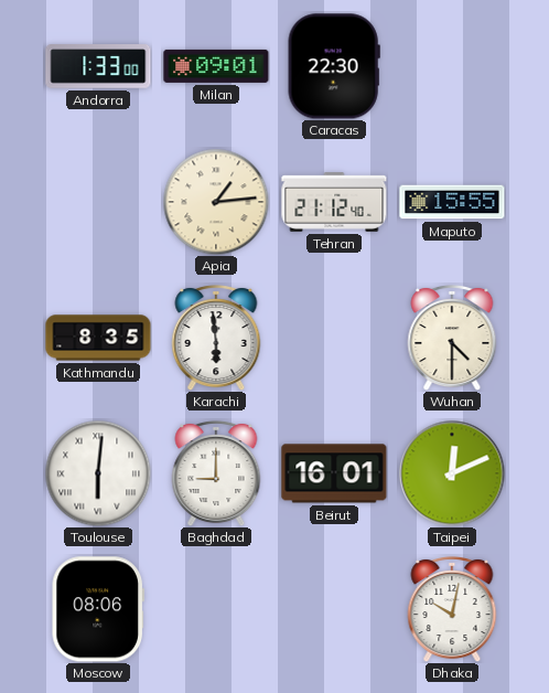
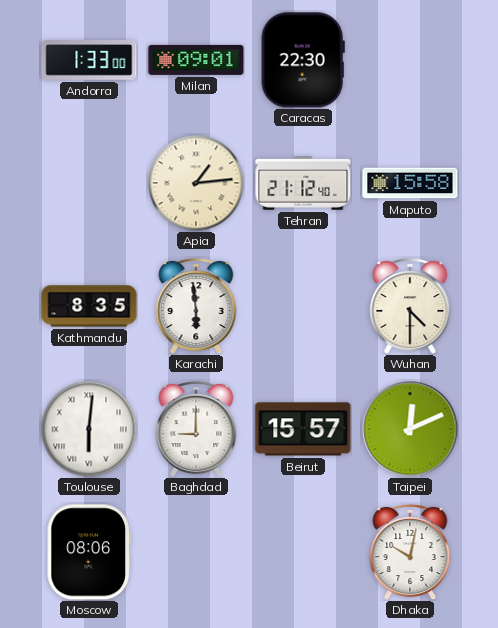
Maputo: 15:55 -> 15:58 (410, 183)
Beirut: 16:01 -> 15:57 (303, 429)
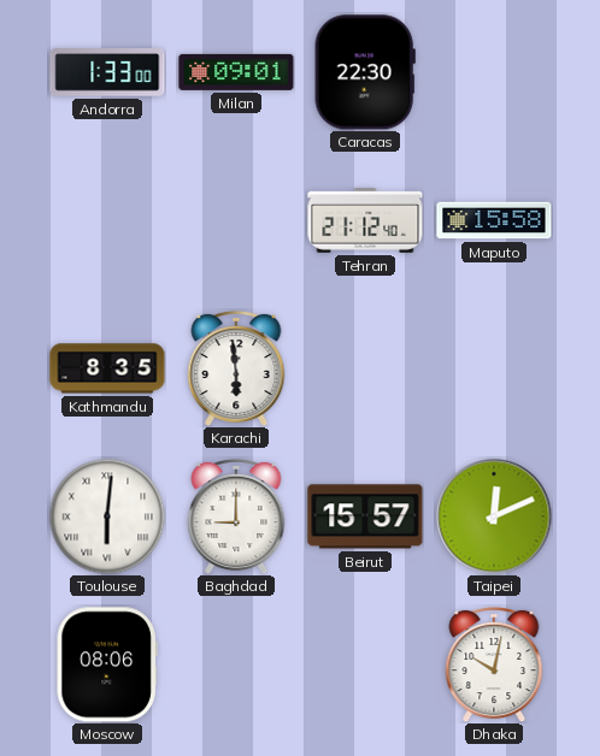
Apia: 1:14 -> none (196, 183)
Wuhan: 4:30 -> none (410, 306)
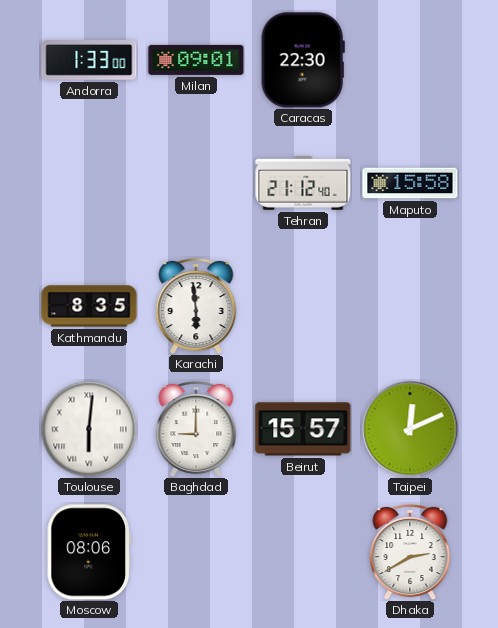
Dhaka: 10:02 -> 2:40 (410, 552)
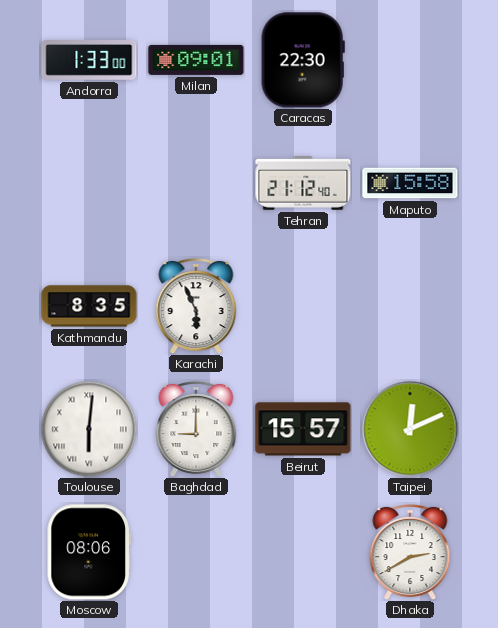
Karachi: 5:59 -> 5:56 (196, 306)
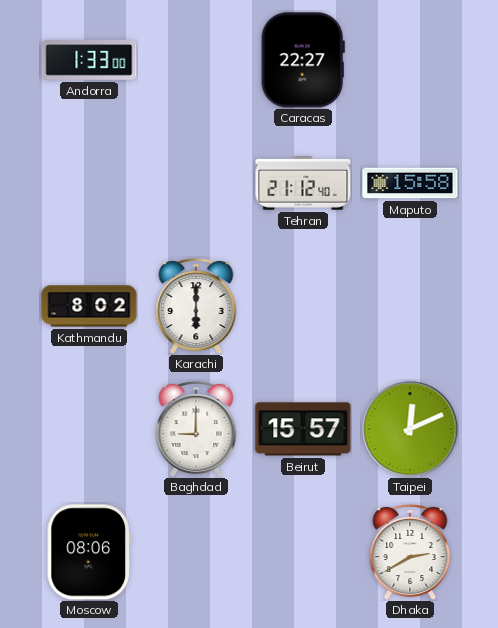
Milan: 09:01 -> none (196, 60)
Caracas: 22:30 -> 22:27 (303, 60)
Kathmandu: 8:35 -> 8:02 (89, 306)
Karachi: 5:56 -> 6:00 (196, 306)
Toulouse: 6:01 -> none (89, 429)
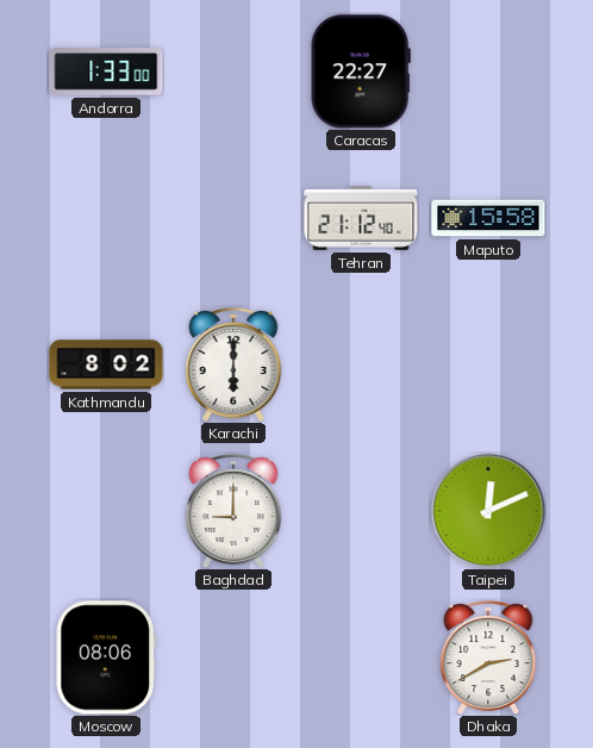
Beirut: 15:57 -> none (303, 429)
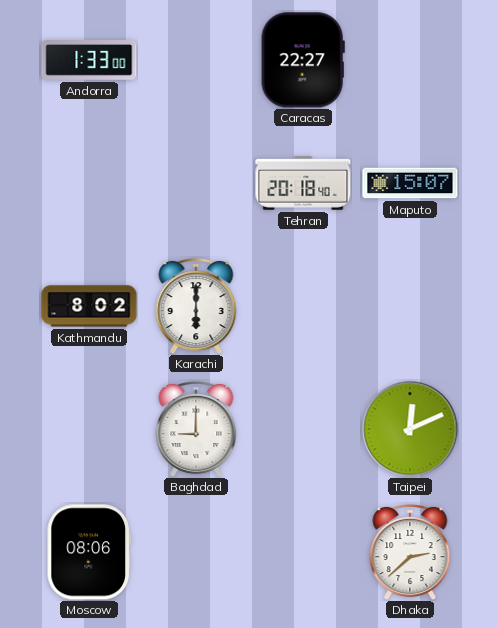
Tehran: 21:12 -> 20:18 (303, 183)
Maputo: 15:58 -> 15:07 (410, 183)
Dhaka: 2:40 -> 2:38 (410, 552)
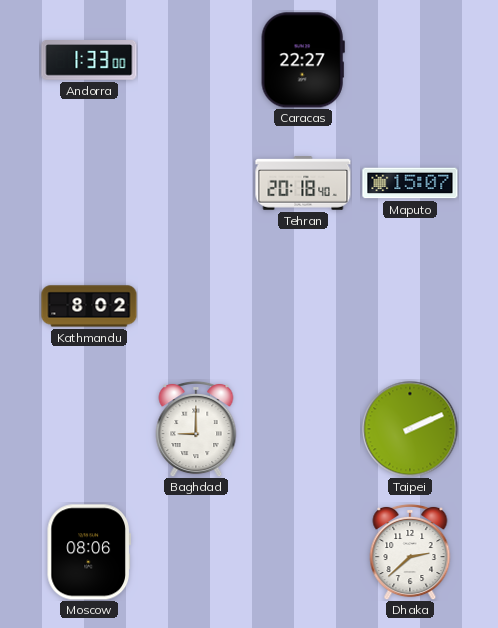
Karachi: 6:00 -> none (196, 306)
Taipei: 12:11 -> 2:11 (410, 429)
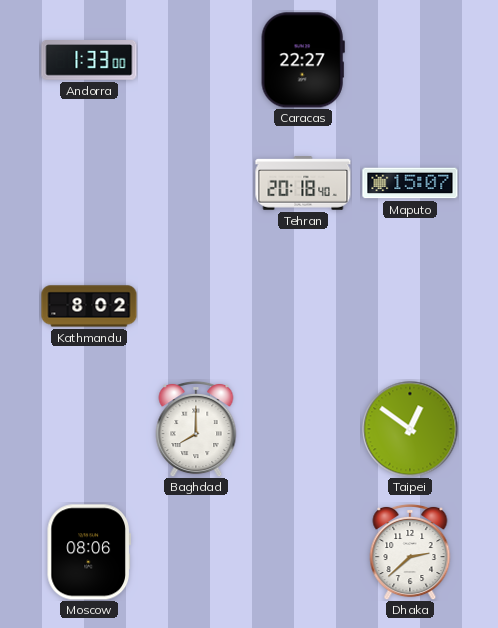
Baghdad: 9:00 -> 8:00 (196, 429)
Taipei: 2:11 -> 12:51 (410, 429)
